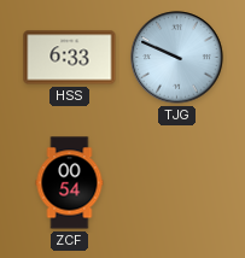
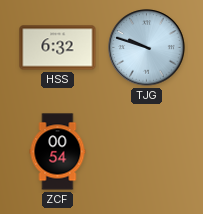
HSS: 6:33 -> 6:32 (58, 48)
TJG: 9:49 -> 9:48 (147, 48)
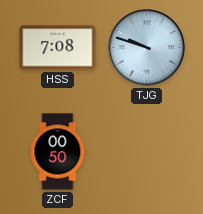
HSS: 6:32 -> 7:08 (58, 48)
ZCF: 00:54 -> 00:50 (58, 152)
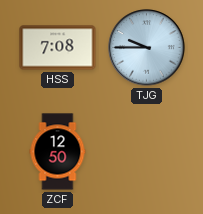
TJG: 9:48 -> 9:45 (147, 48)
ZCF: 00:50 -> 12:50 (58, 152)
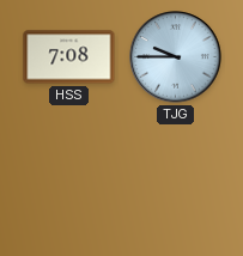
ZCF: 12:50 -> none (58, 152)
